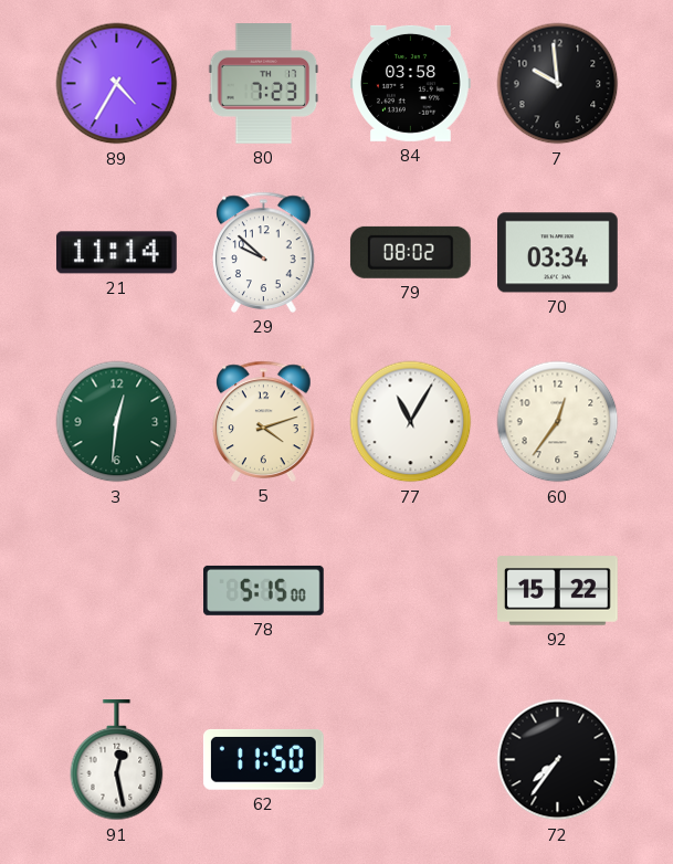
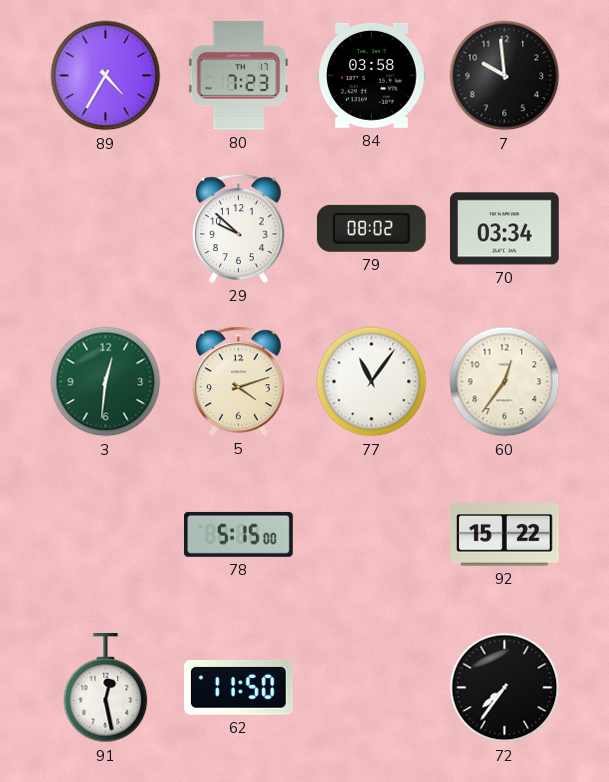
21: 11:14 -> none (116, 253)
77: 11:05 -> 11:06 (372, 382)
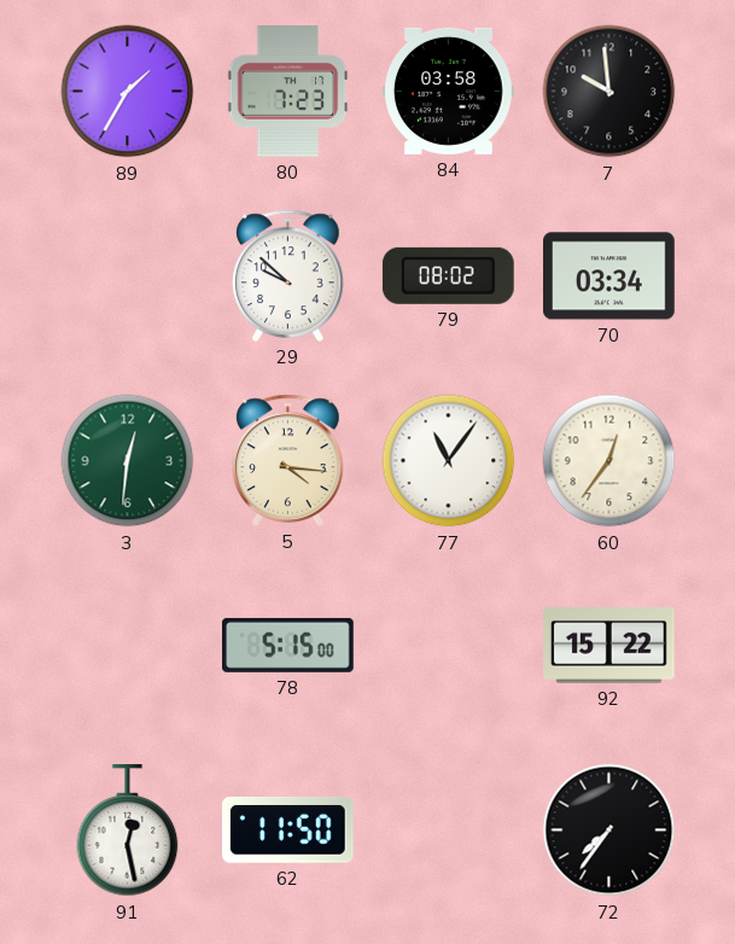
89: 4:35 -> 1:35 (128, 92)
5: 4:12 -> 4:16 (288, 460)
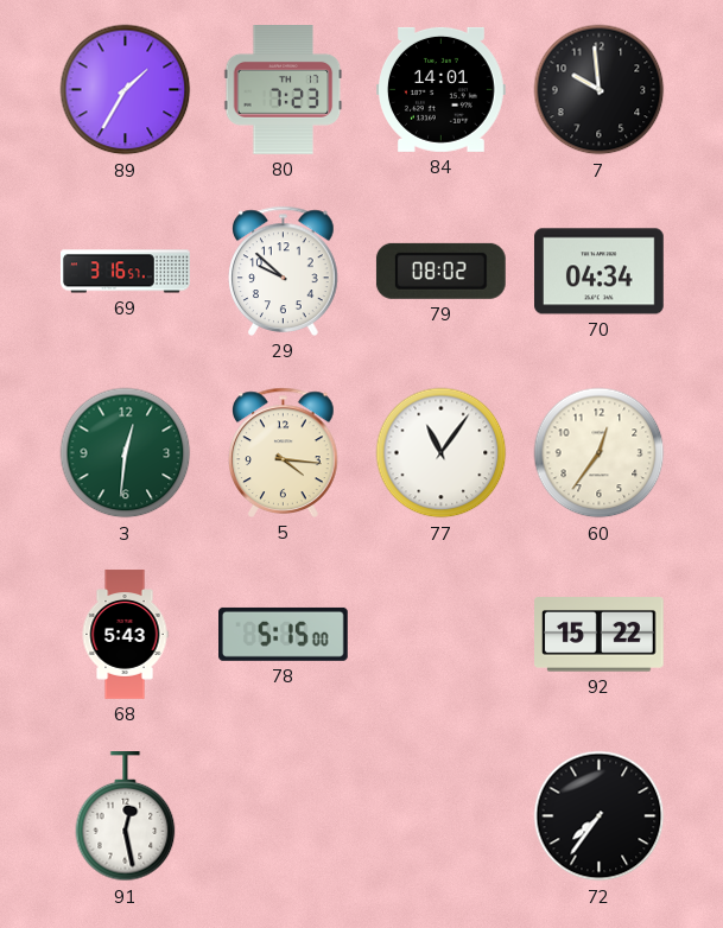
84: 03:58 -> 14:01 (442, 89)
69: none -> 3:16 (126, 272)
70: 03:34 -> 04:34 (600, 272)
68: none -> 5:43 (125, 635)
62: 11:50 -> none (287, 829)
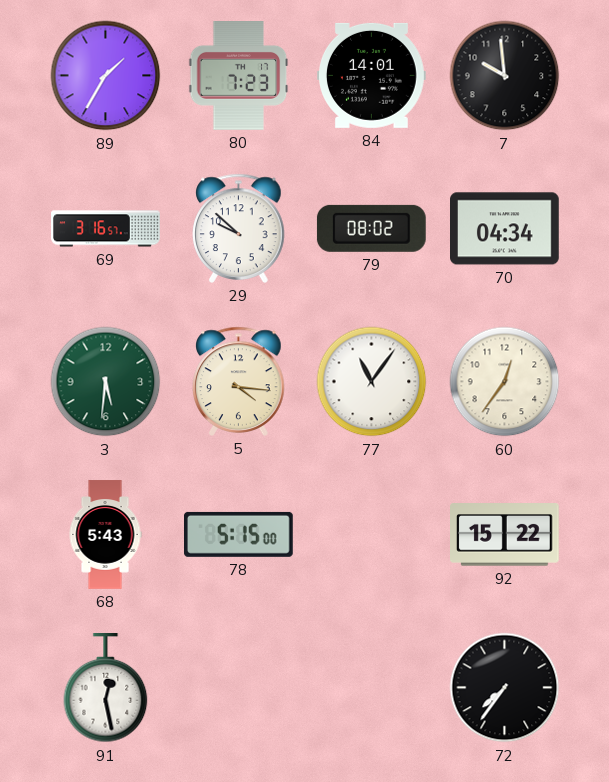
3: 12:31 -> 5:31 (106, 382)
